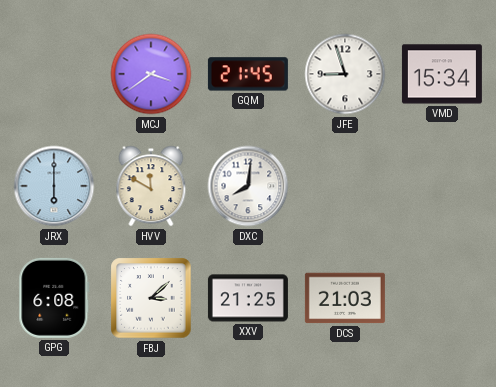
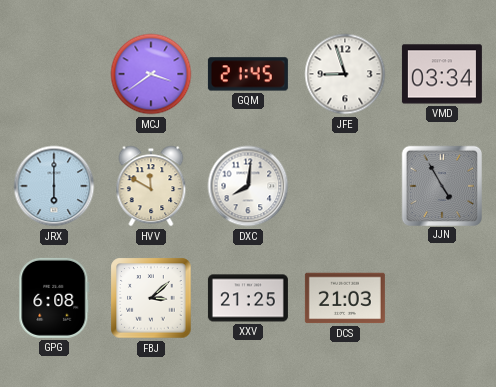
VMD: 15:34 -> 03:34 (442, 74)
JJN: none -> 4:55 (441, 185)
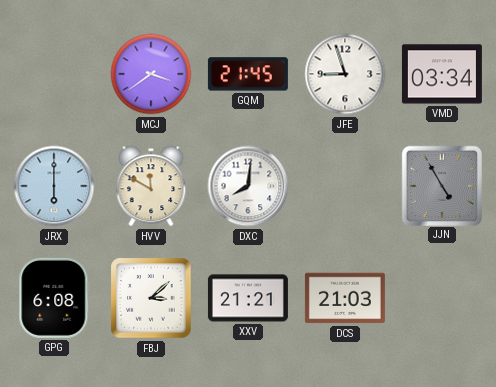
XXV: 21:25 -> 21:21 (248, 298)
